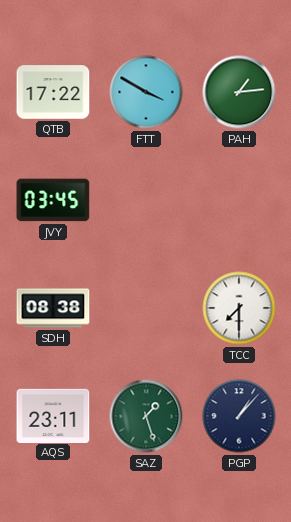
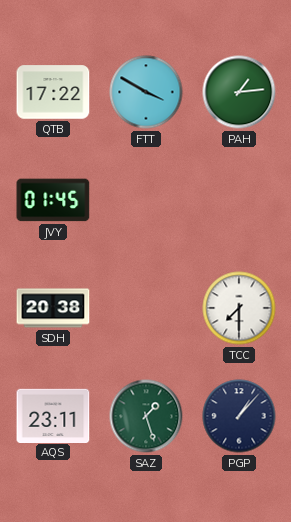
JVY: 03:45 -> 01:45 (53, 200)
SDH: 08:38 -> 20:38 (53, 308)
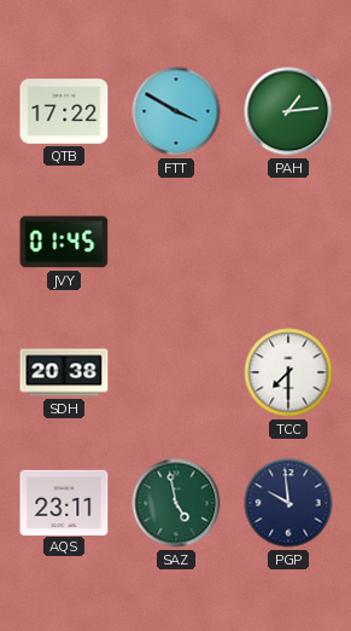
SAZ: 1:27 -> 4:58 (176, 503)
PGP: 1:07 -> 9:59 (288, 503)
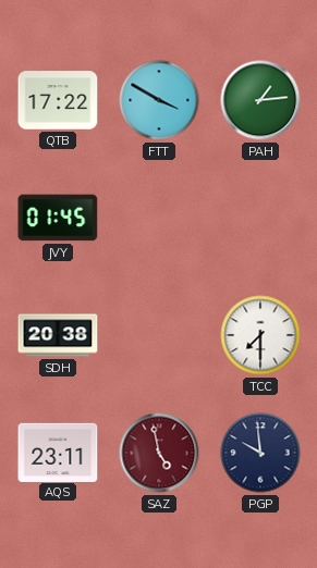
SAZ dial: green -> burgundy (159, 453)
